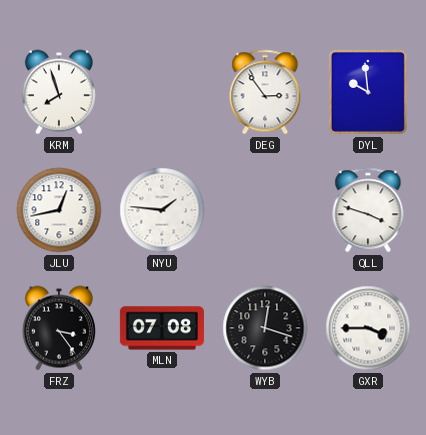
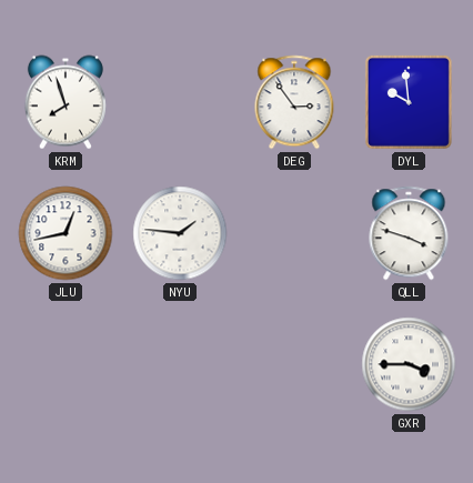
FRZ: 3:24 -> none (59, 328)
MLN: 07:08 -> none (162, 328)
WYB: 12:18 -> none (265, 328)
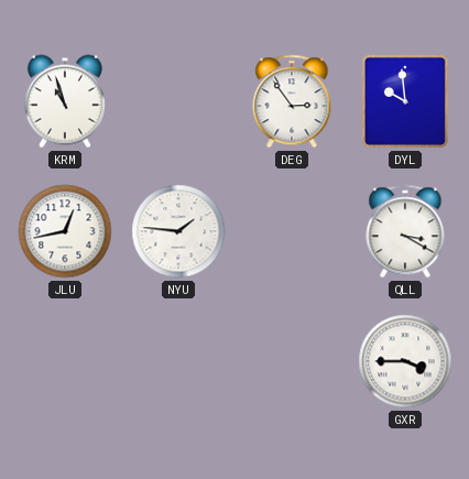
KRM: 7:57 -> 10:57 (65, 101)
QLL: 3:48 -> 3:20 (405, 231)
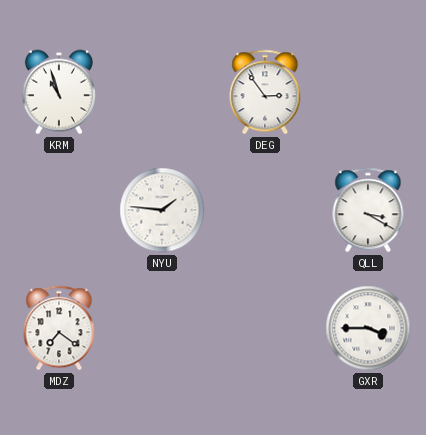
DYL: 9:59 -> none (405, 101)
JLU: 12:43 -> none (65, 231)
MDZ: none -> 7:21 (59, 328)
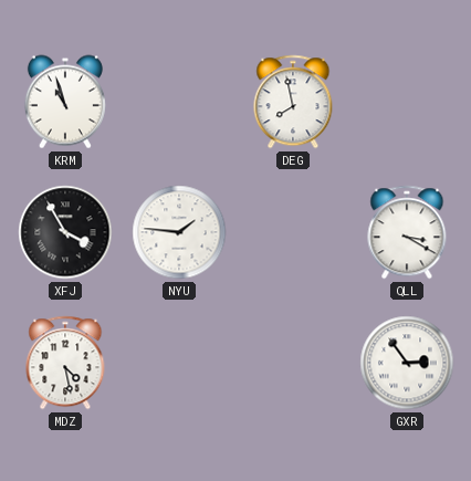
DEG: 2:54 -> 7:58 (293, 102)
XFJ: none -> 3:55 (65, 232)
MDZ: 7:21 -> 4:28 (65, 363)
GXR: 3:45 -> 2:54 (407, 363)
